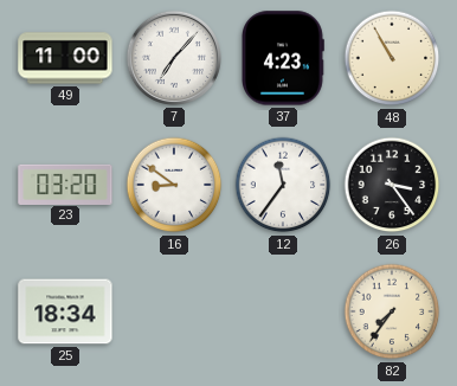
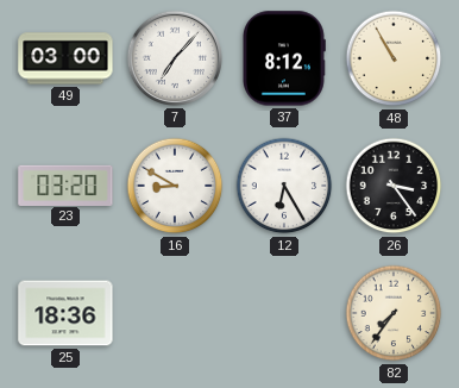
49: 11:00 -> 03:00 (65, 58)
37: 4:23 -> 8:12 (284, 58)
16: 8:51 -> 8:50 (175, 186)
12: 11:36 -> 6:25 (284, 186)
25: 18:34 -> 18:36 (65, 313)
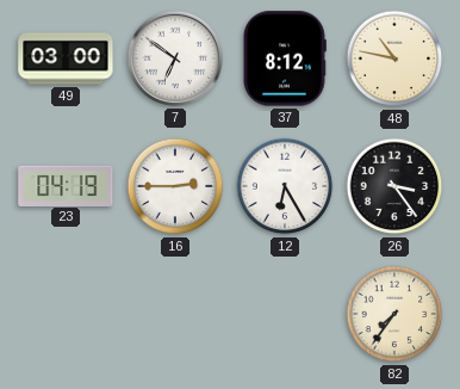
7: 7:07 -> 6:51 (175, 58)
48: 10:55 -> 10:47 (394, 58)
23: 03:20 -> 04:19 (66, 185)
16: 8:50 -> 2:45 (175, 186)
25: 18:36 -> none (65, 313)
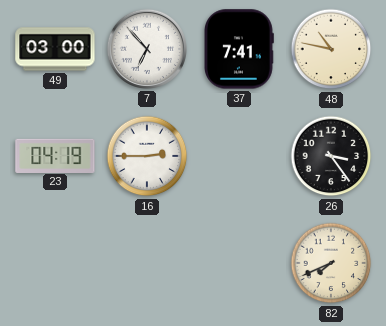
7: 6:51 -> 6:53 (147, 49)
37: 8:12 -> 7:41 (239, 49)
12: 6:25 -> none (285, 186)
82: 7:36 -> 7:41 (331, 263)
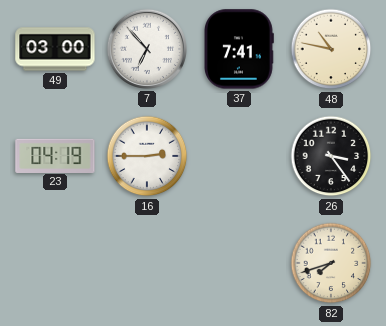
82: 7:41 -> 7:42 (331, 263)
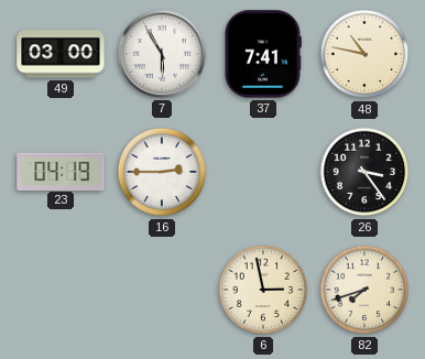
7: 6:53 -> 5:55 (162, 54)
6: none -> 2:58 (263, 290)
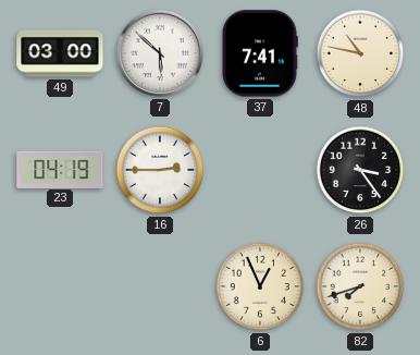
7: 5:55 -> 5:52 (160, 53)
6: 2:58 -> 12:56 (260, 286)
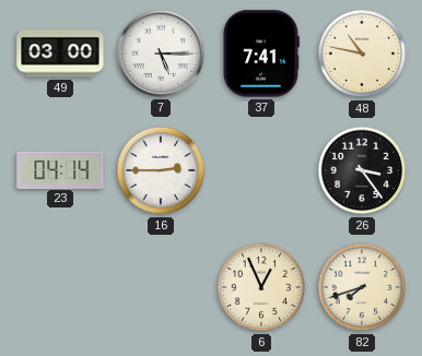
7: 5:52 -> 5:15 (161, 54)
23: 04:19 -> 04:14 (60, 169)
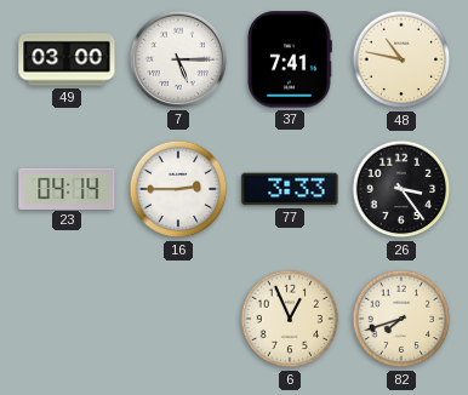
77: none -> 3:33 (290, 189)
